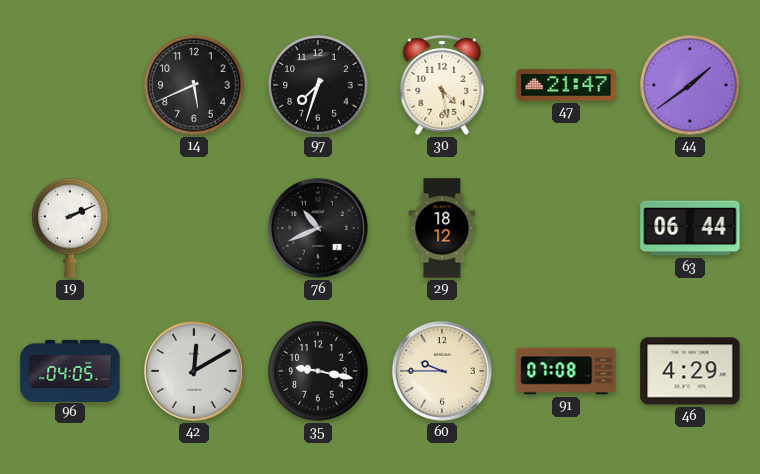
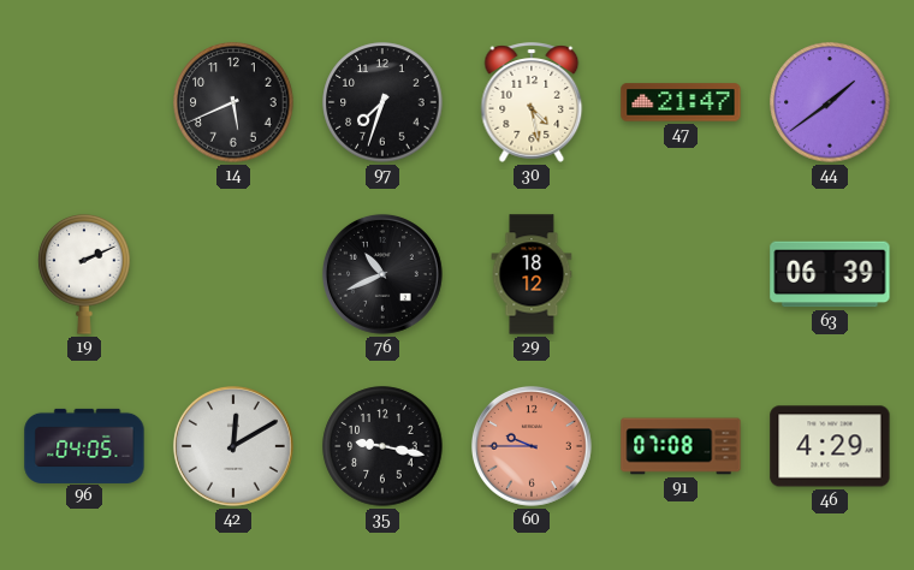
63: 06:44 -> 06:39 (830, 274)
60 dial: cream -> salmon (532, 446)
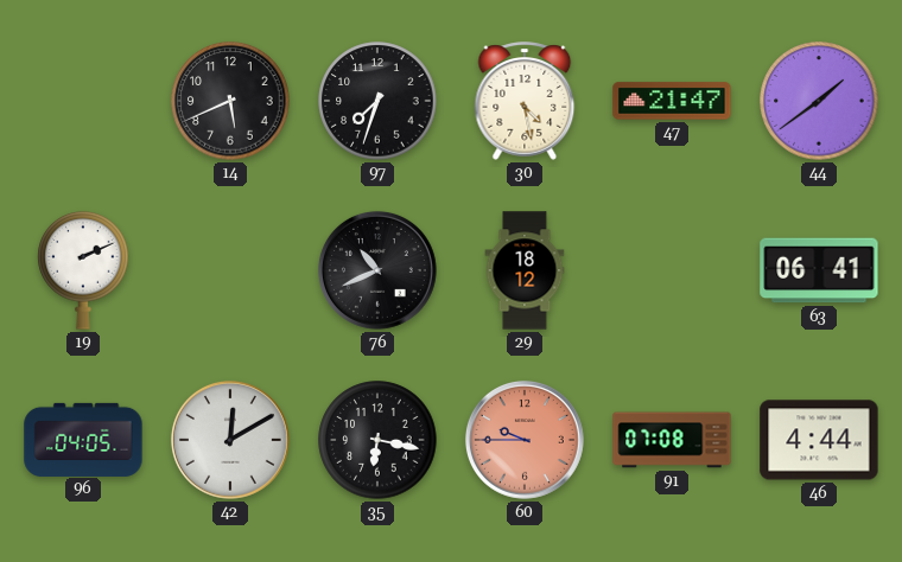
63: 06:39 -> 06:41 (819, 270)
35: 9:17 -> 6:17 (377, 440)
46: 4:29 -> 4:44 (819, 440)
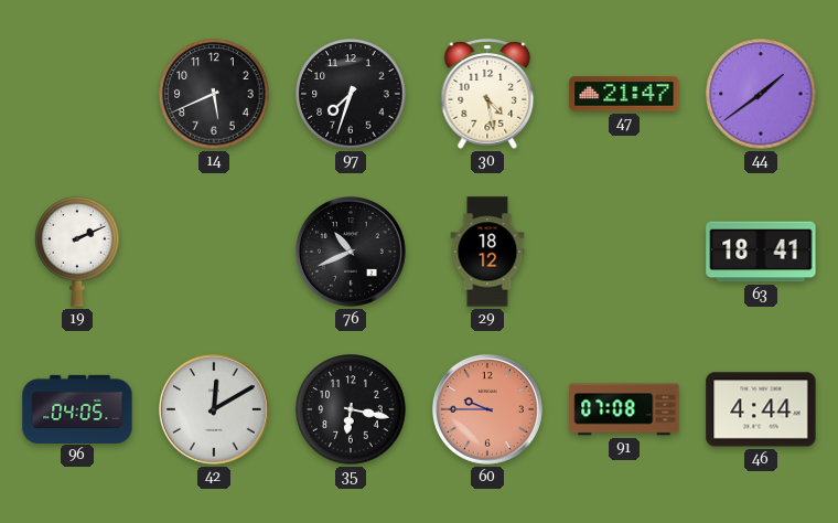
63: 06:41 -> 18:41 (761, 252)
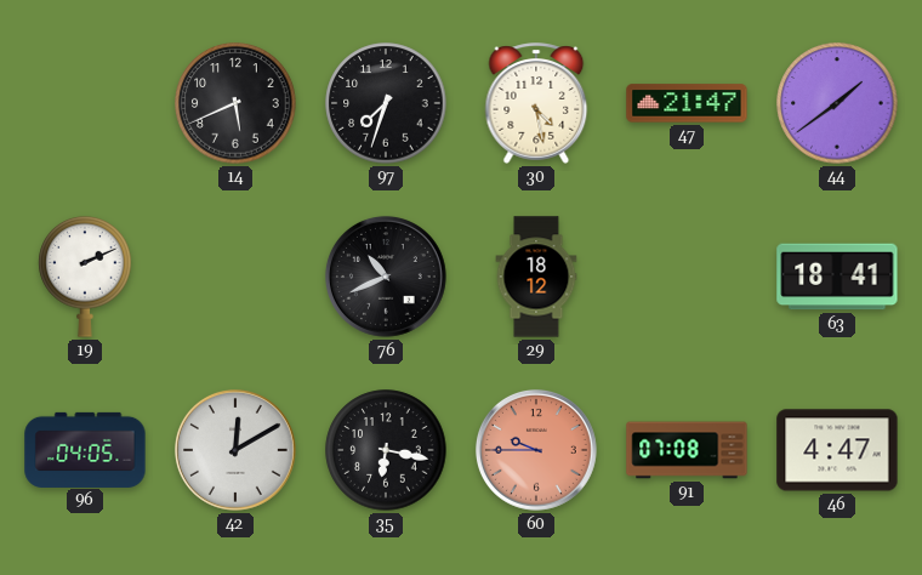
46: 4:44 -> 4:47 (837, 450)
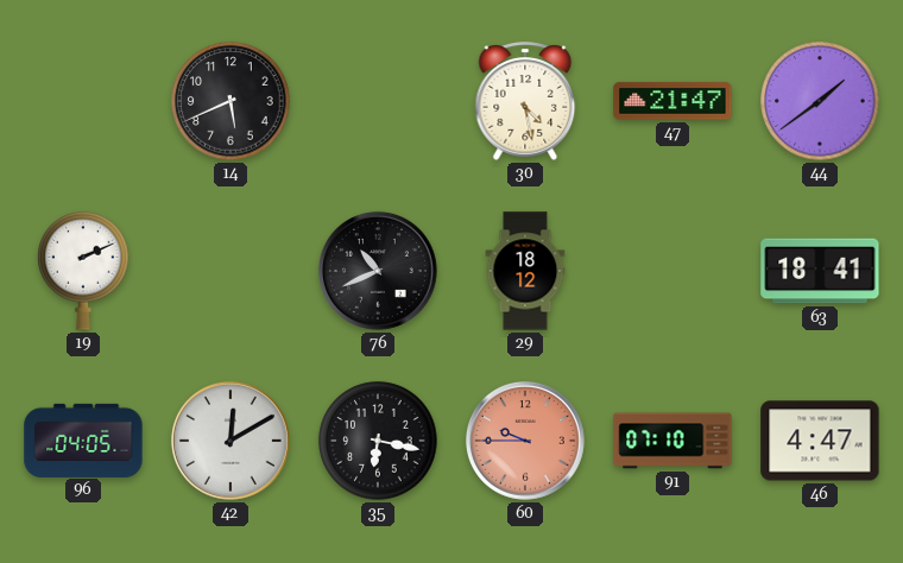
97: 7:33 -> none (386, 103)
91: 07:08 -> 07:10 (672, 441)
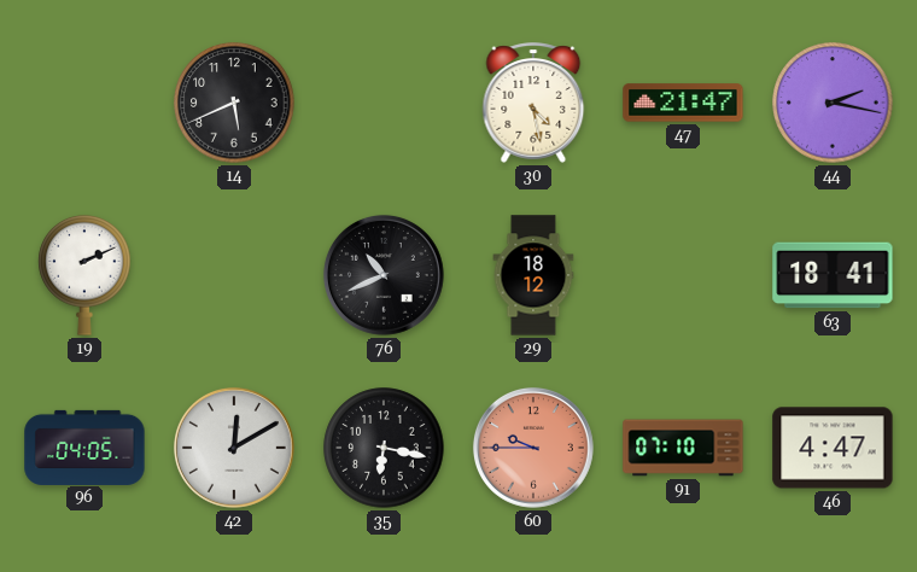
44: 1:39 -> 2:17 (833, 103)
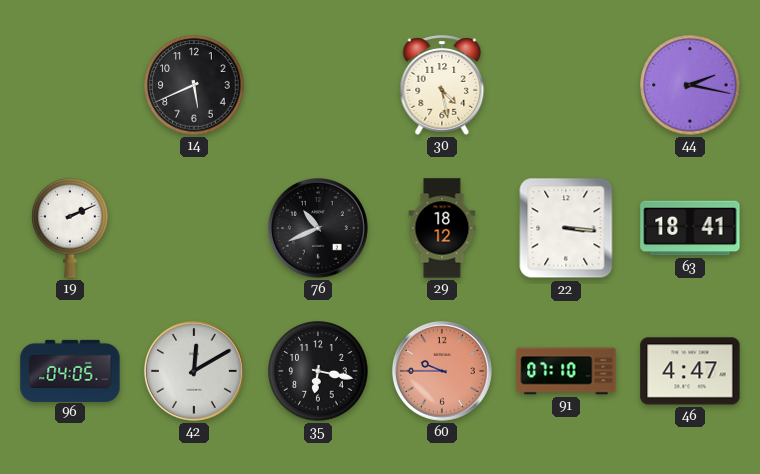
47: 21:47 -> none (683, 103)
22: none -> 3:16 (566, 228)
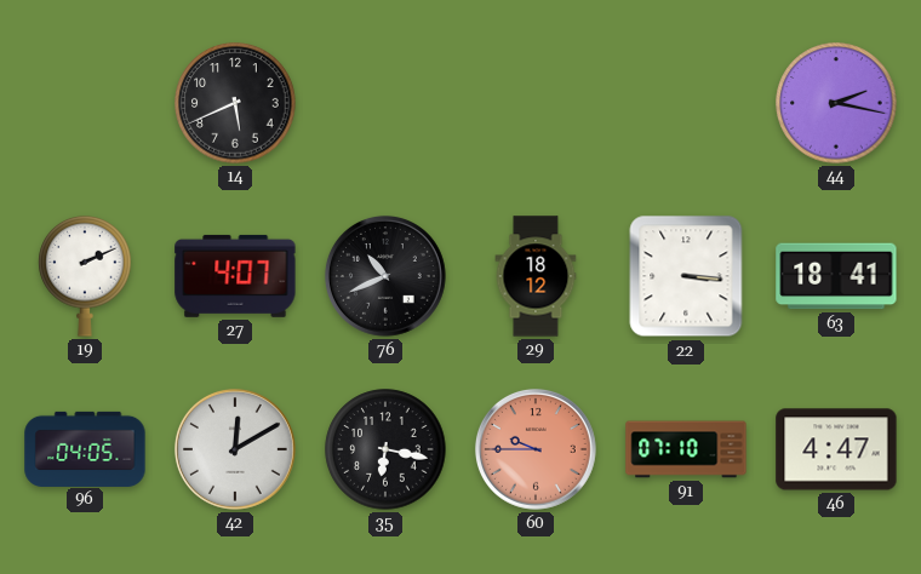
30: 4:28 -> none (442, 85)
27: none -> 4:07 (235, 276)
